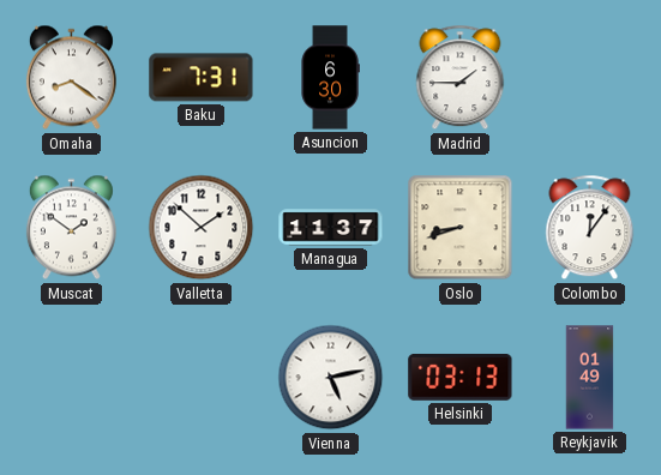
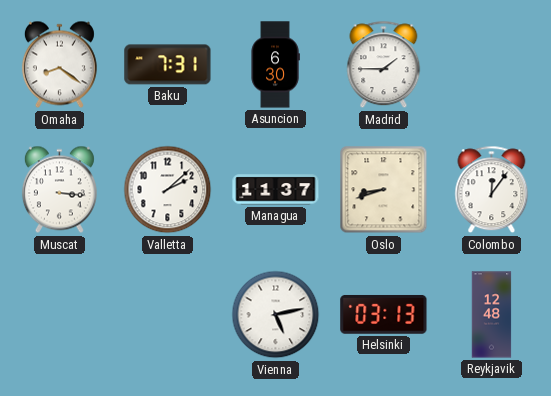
Muscat: 1:51 -> 3:16 (59, 190)
Valletta: 1:52 -> 2:08 (168, 190)
Reykjavik: 01:49 -> 12:48 (492, 315)
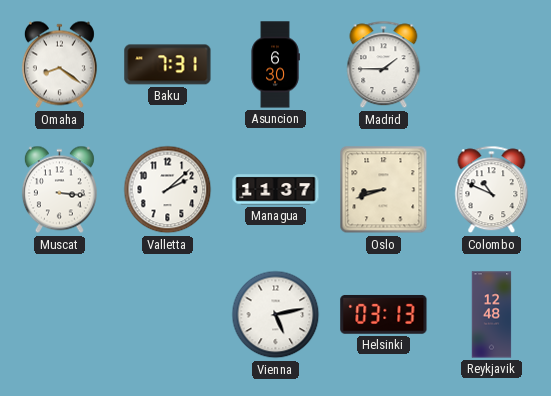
Colombo: 12:06 -> 10:49 (492, 190)
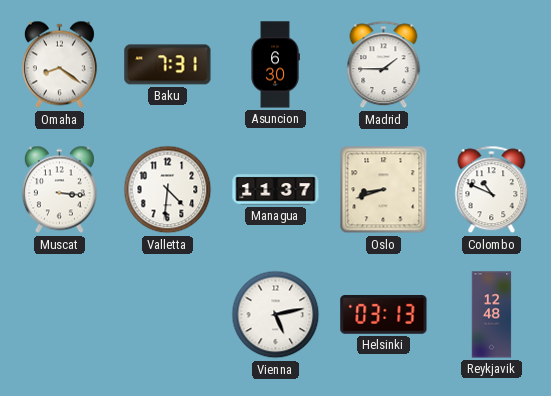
Valletta: 2:08 -> 4:31 (168, 190)
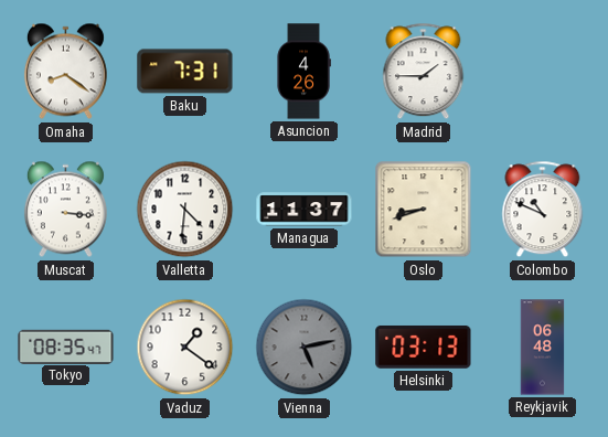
Asuncion: 6:30 -> 4:26 (303, 72)
Tokyo: none -> 08:35 (66, 347)
Vaduz: none -> 1:21 (185, 348)
Vienna dial: white -> grey (305, 348)
Reykjavik: 12:48 -> 06:48 (543, 348)
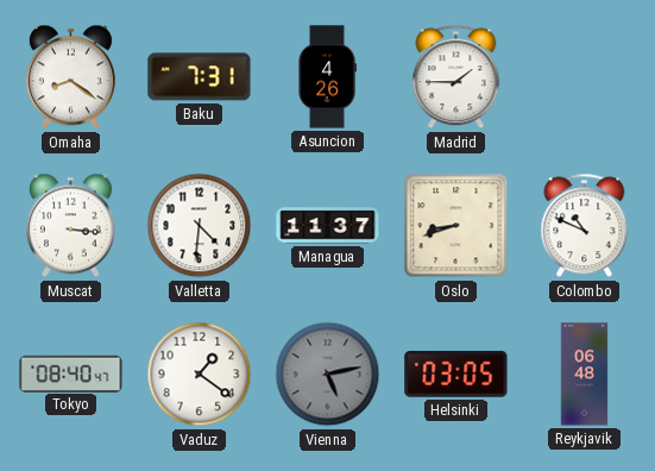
Tokyo: 08:35 -> 08:40 (71, 373)
Helsinki: 03:13 -> 03:05 (456, 373)
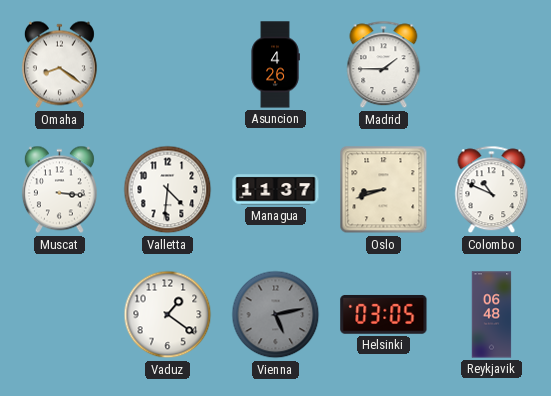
Baku: 7:31 -> none (200, 77)
Tokyo: 08:40 -> none (71, 373)
